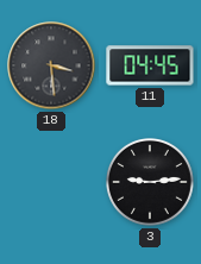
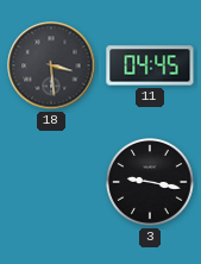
3: 9:14 -> 9:17 (151, 183)
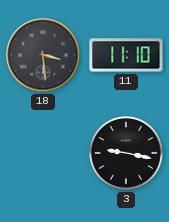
11: 04:45 -> 11:10 (126, 55)
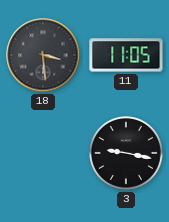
11: 11:10 -> 11:05 (126, 55)
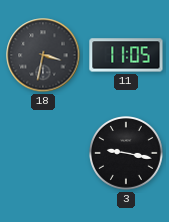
18: 3:29 -> 3:32 (43, 55)
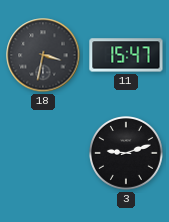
11: 11:05 -> 15:47 (126, 55)
3: 9:17 -> 9:12 (127, 154)
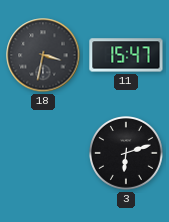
3: 9:12 -> 6:12 (127, 154)
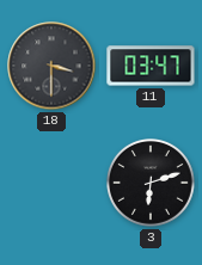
18: 3:32 -> 3:30 (51, 66)
11: 15:47 -> 03:47 (151, 66)
